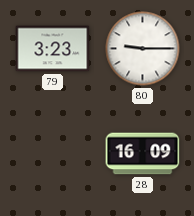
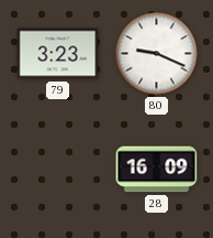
80: 9:15 -> 9:19 (157, 54)
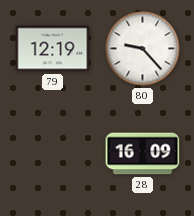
79: 3:23 -> 12:19 (53, 49)
80: 9:19 -> 9:23 (143, 49)
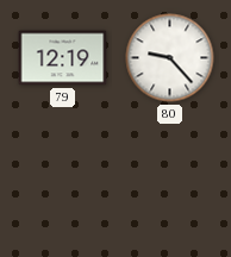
28: 16:09 -> none (143, 154)
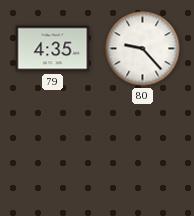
79: 12:19 -> 4:35 (53, 49)
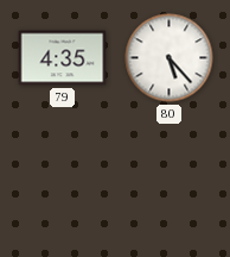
80: 9:23 -> 5:23 (170, 58)
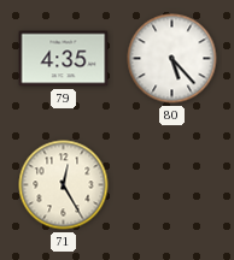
71: none -> 12:25 (64, 185)
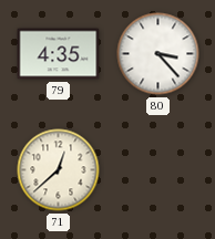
80: 5:23 -> 3:23 (158, 54)
71: 12:25 -> 12:38 (59, 170)
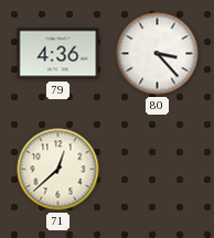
79: 4:35 -> 4:36 (58, 54)
